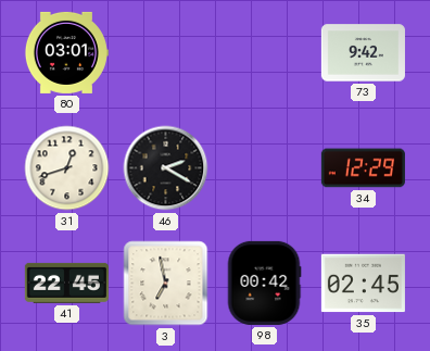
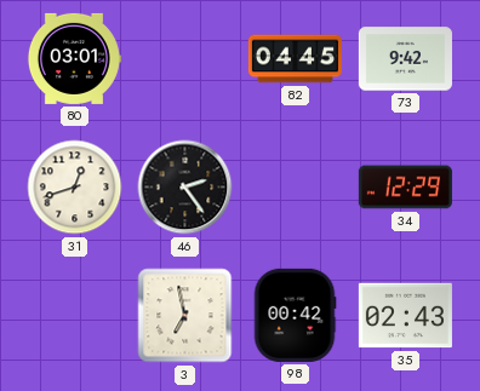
82: none -> 04:45 (295, 59)
46: 2:20 -> 2:24 (185, 188)
41: 22:45 -> none (66, 283)
35: 02:45 -> 02:43 (405, 316)
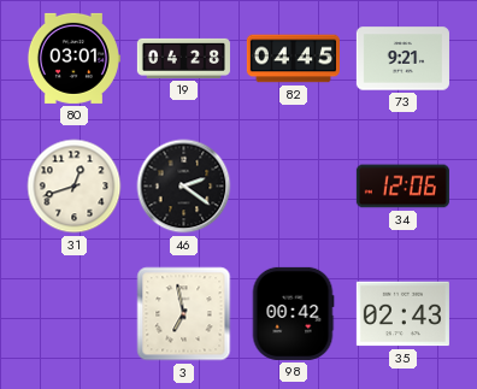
19: none -> 04:28 (183, 58)
73: 9:42 -> 9:21 (402, 59)
46: 2:24 -> 2:21 (184, 187)
34: 12:29 -> 12:06 (402, 187)
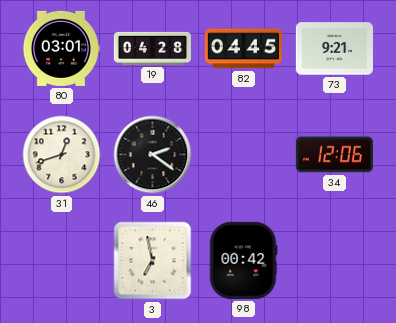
35: 02:43 -> none (402, 314)
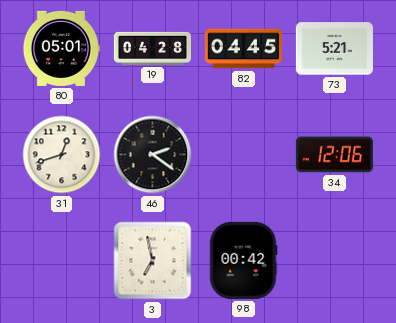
80: 03:01 -> 05:01 (61, 48)
73: 9:21 -> 5:21 (334, 49)
